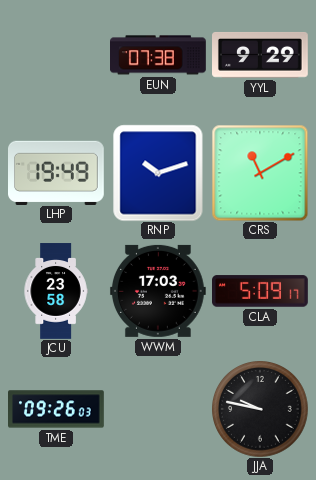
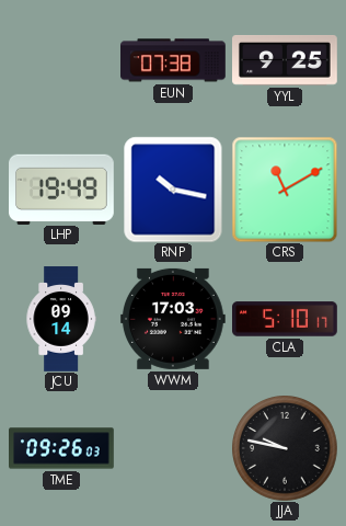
YYL: 9:29 -> 9:25 (286, 60)
RNP: 10:12 -> 10:17 (173, 190)
JCU: 23:58 -> 09:14 (61, 319)
CLA: 5:09 -> 5:10 (286, 319)
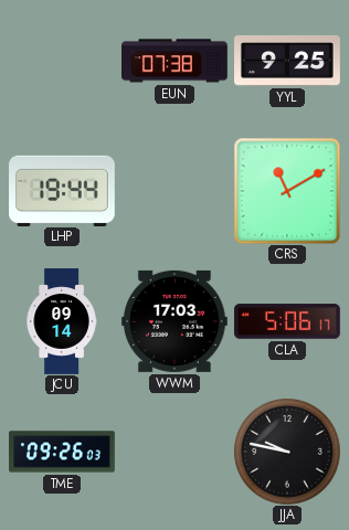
LHP: 19:49 -> 19:44 (63, 190)
RNP: 10:17 -> none (173, 190)
CLA: 5:10 -> 5:06 (288, 321)
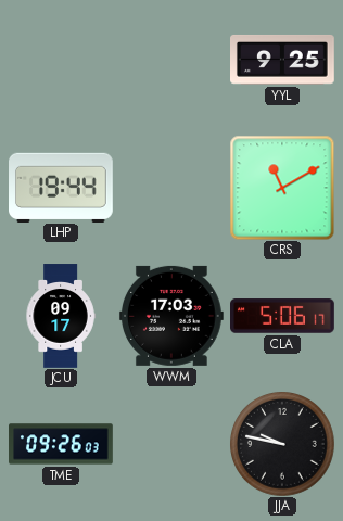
EUN: 07:38 -> none (176, 61)
JCU: 09:14 -> 09:17 (61, 316)
